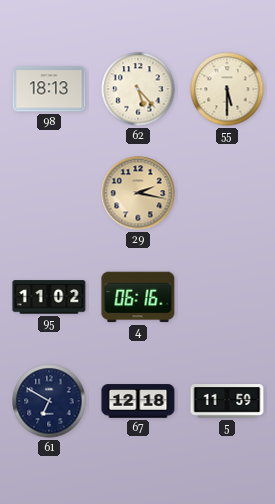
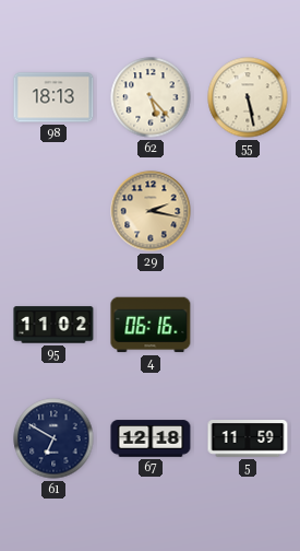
55: 5:30 -> 5:28 (248, 97)
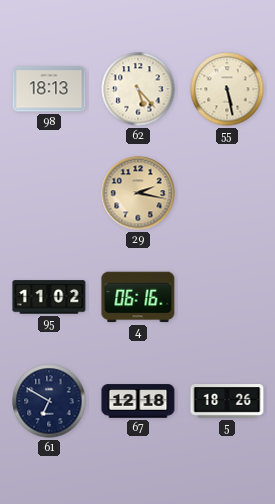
5: 11:59 -> 18:26 (227, 401)
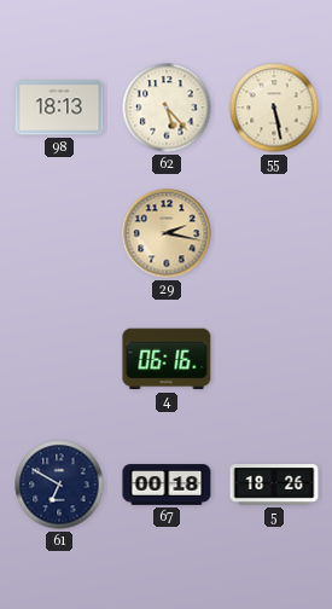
95: 11:02 -> none (49, 297)
67: 12:18 -> 00:18 (167, 485)
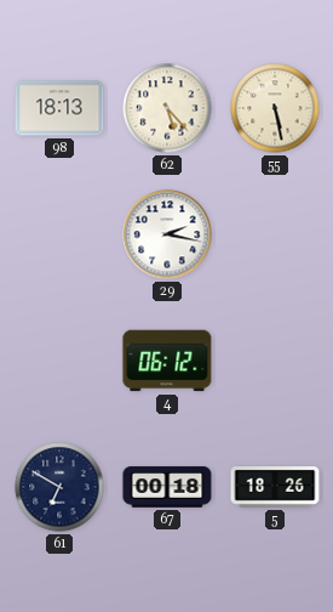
29 dial: champagne -> white (167, 234)
4: 06:16 -> 06:12 (167, 361)
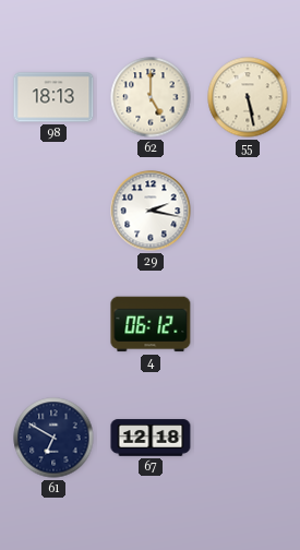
62: 5:23 -> 5:00 (151, 97)
67: 00:18 -> 12:18 (151, 438)
5: 18:26 -> none (275, 487)
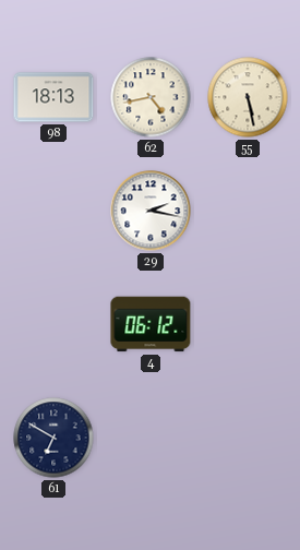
62: 5:00 -> 4:43 (151, 97)
67: 12:18 -> none (151, 438)
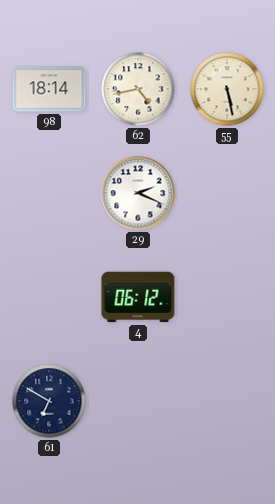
98: 18:13 -> 18:14 (49, 89)
29: 2:17 -> 2:19 (138, 193)
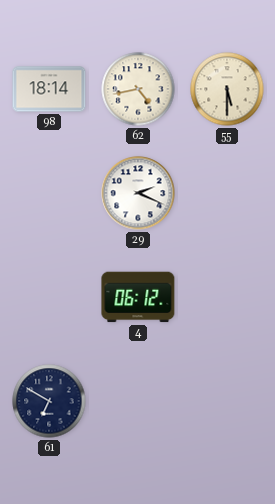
55: 5:28 -> 5:30 (227, 89)
